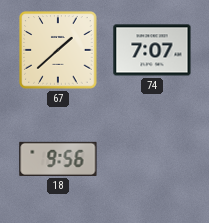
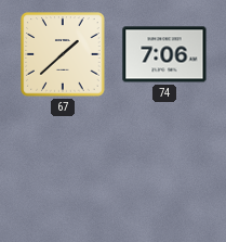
74: 7:07 -> 7:06 (164, 54)
18: 9:56 -> none (58, 159)
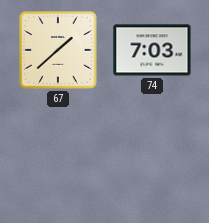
74: 7:06 -> 7:03 (152, 50)
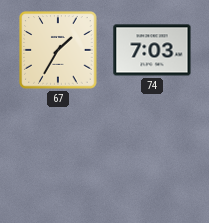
67: 1:38 -> 1:35 (58, 50)
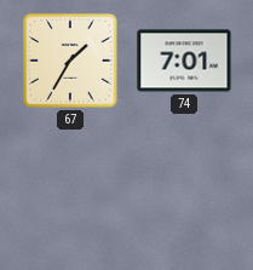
74: 7:03 -> 7:01 (184, 61)
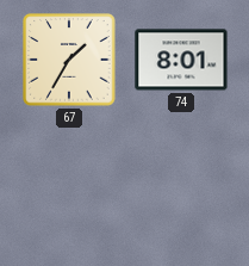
74: 7:01 -> 8:01 (181, 60)
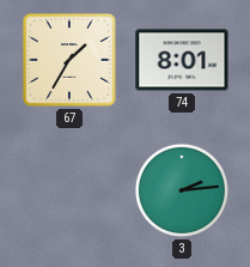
3: none -> 2:14 (182, 190)
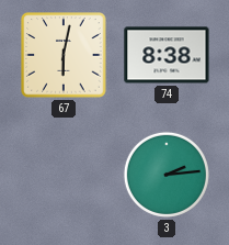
67: 1:35 -> 6:02 (64, 55)
74: 8:01 -> 8:38 (167, 55)
